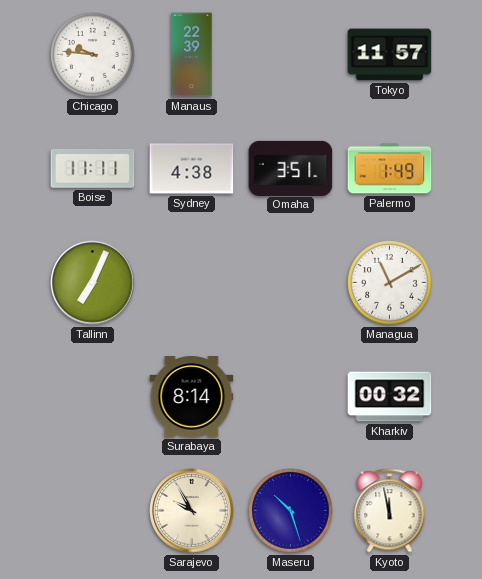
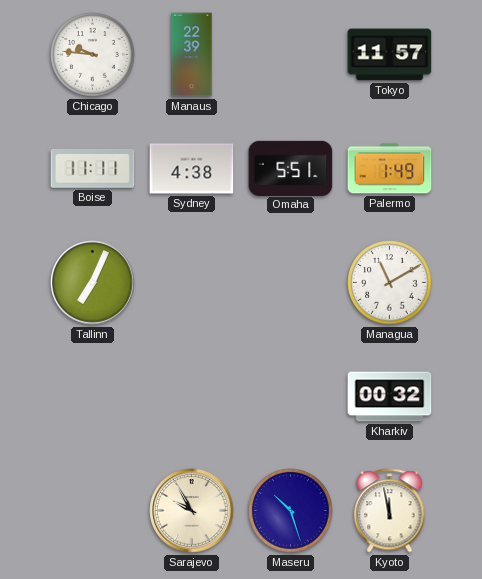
Omaha: 3:51 -> 5:51 (291, 168)
Surabaya: 8:14 -> none (192, 397)
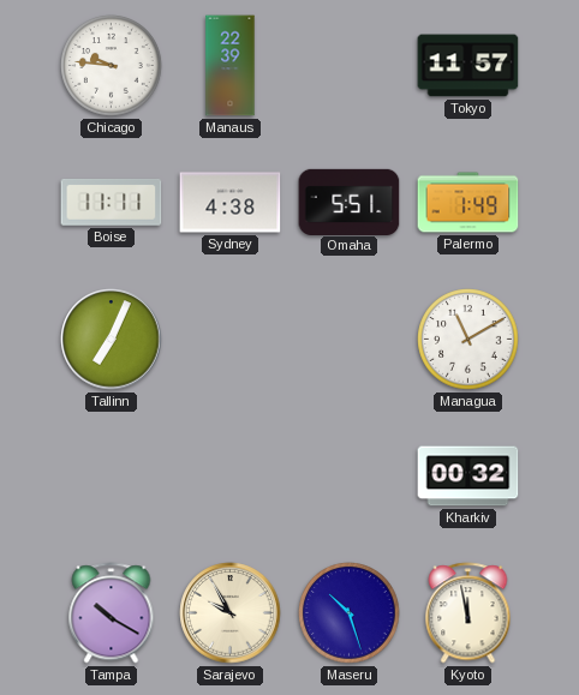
Tampa: none -> 10:20 (112, 613)
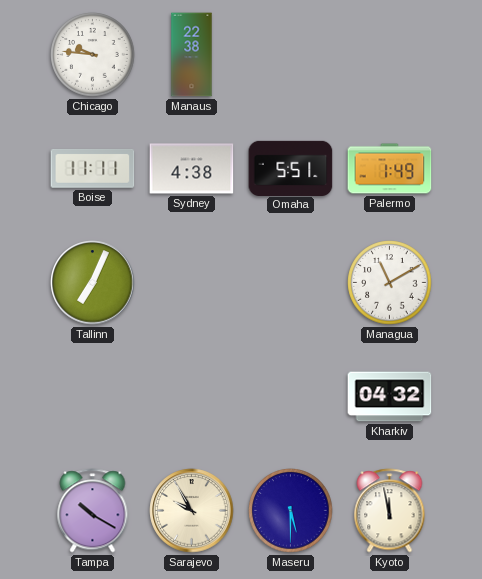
Manaus: 22:39 -> 22:38 (192, 55)
Tokyo: 11:57 -> none (468, 66)
Kharkiv: 00:32 -> 04:32 (390, 397)
Maseru: 10:27 -> 5:30 (291, 511)
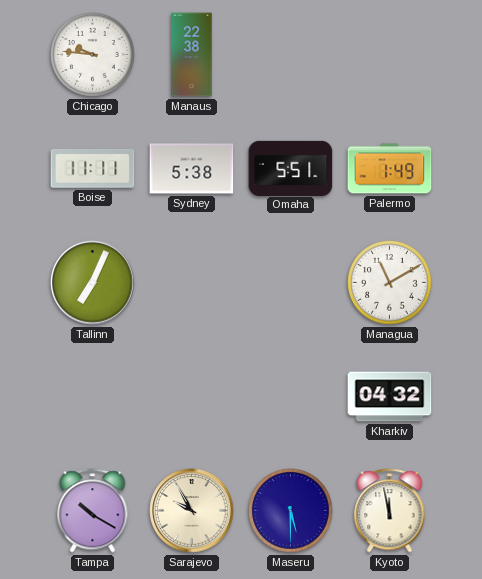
Sydney: 4:38 -> 5:38 (192, 169)
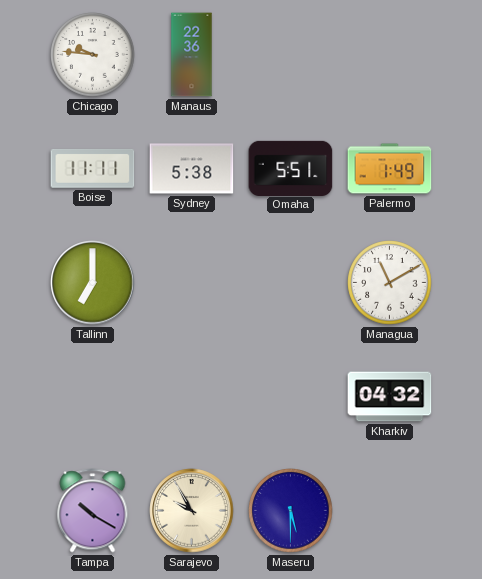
Manaus: 22:38 -> 22:36 (192, 55)
Tallinn: 7:04 -> 7:00 (93, 283)
Kyoto: 11:58 -> none (390, 511)
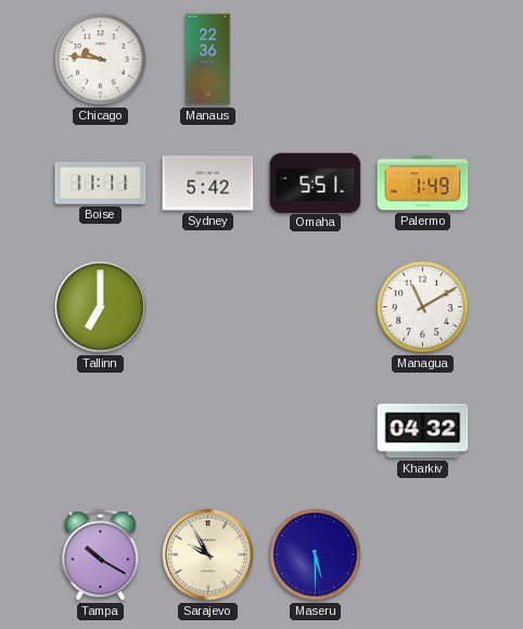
Sydney: 5:38 -> 5:42 (208, 184)
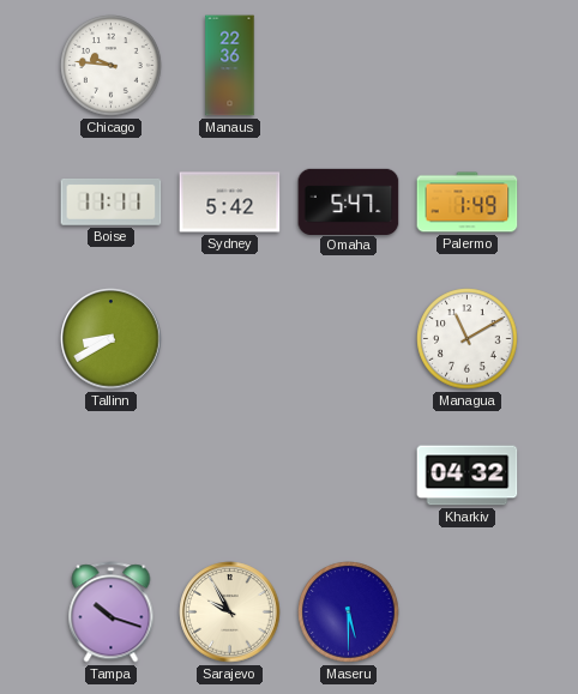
Omaha: 5:51 -> 5:47 (349, 201)
Tallinn: 7:00 -> 8:40 (112, 339)
Tampa: 10:20 -> 10:18 (112, 612)
